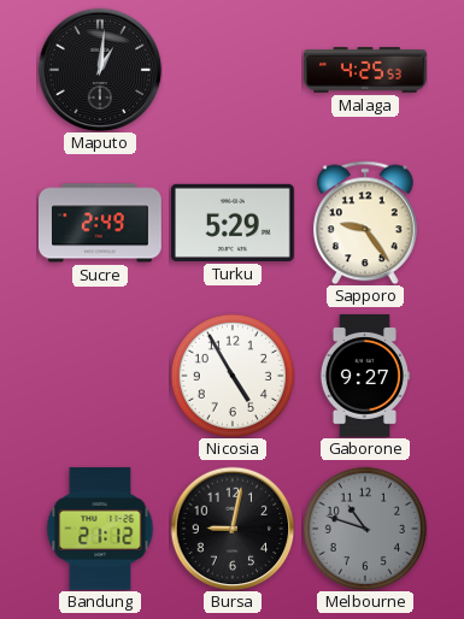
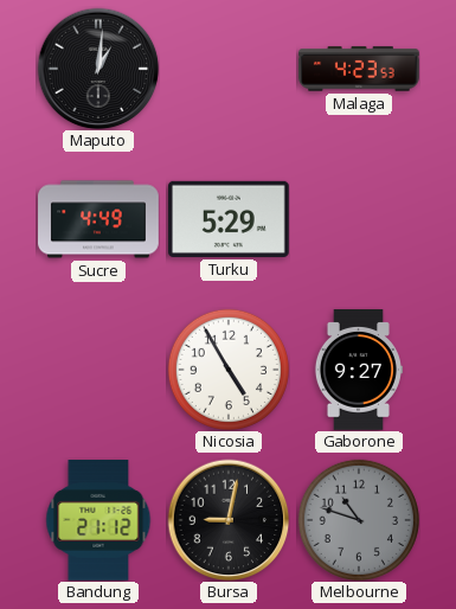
Malaga: 4:25 -> 4:23 (360, 69)
Sucre: 2:49 -> 4:49 (99, 219)
Sapporo: 9:24 -> none (366, 223)
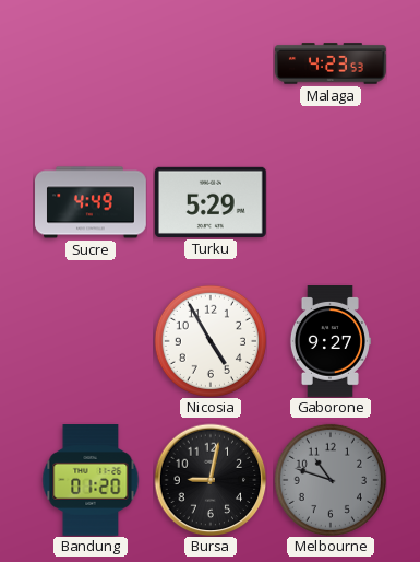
Maputo: 1:01 -> none (98, 69)
Bandung: 21:12 -> 01:20 (91, 481)
